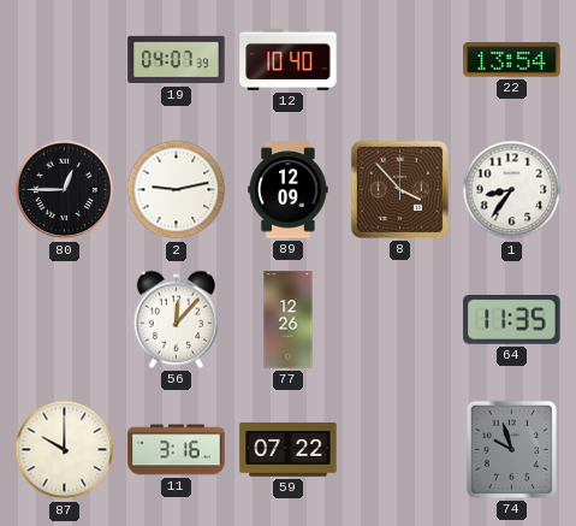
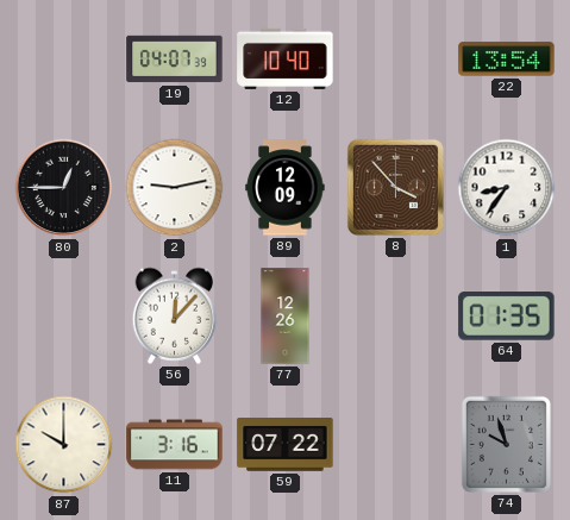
64: 11:35 -> 01:35 (507, 317)
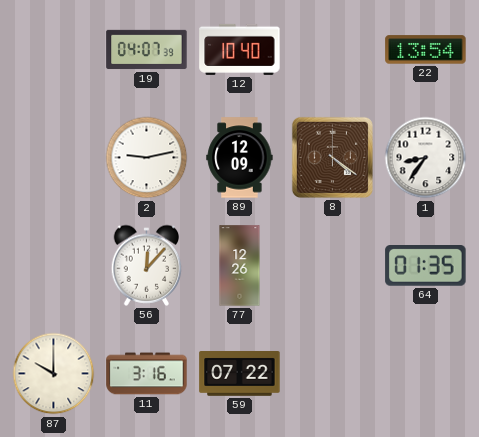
80: 12:45 -> none (64, 188)
8: 3:53 -> 4:21 (332, 157)
74: 9:57 -> none (506, 444)
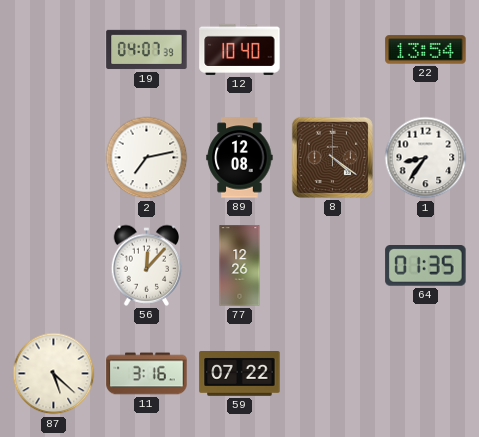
2: 9:13 -> 7:13 (147, 158)
89: 12:09 -> 12:08 (240, 158)
87: 10:00 -> 5:22 (54, 374)
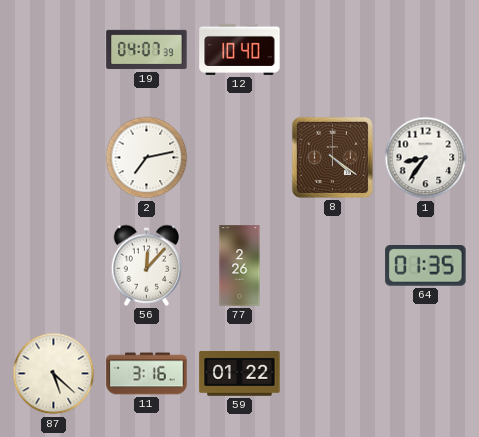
22: 13:54 -> none (426, 50)
89: 12:08 -> none (240, 158)
77: 12:26 -> 2:26 (240, 266)
59: 07:22 -> 01:22 (240, 374)
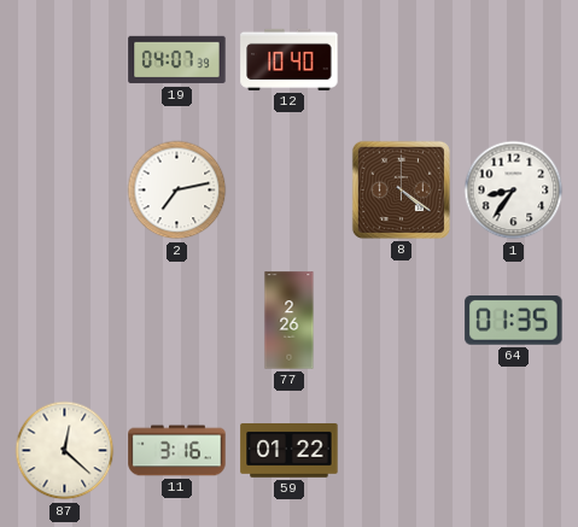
56: 12:07 -> none (147, 265)
87: 5:22 -> 12:22 (65, 451)
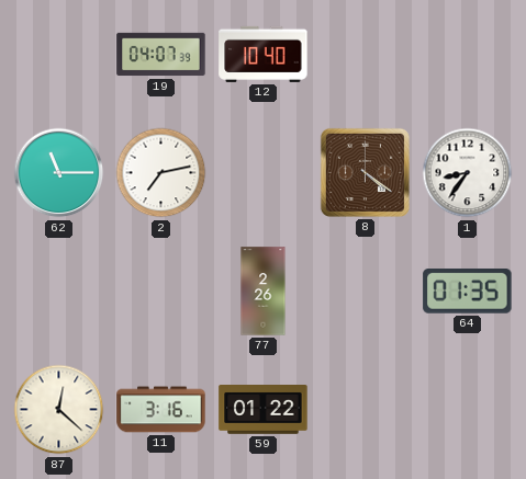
62: none -> 11:15 (59, 173)
